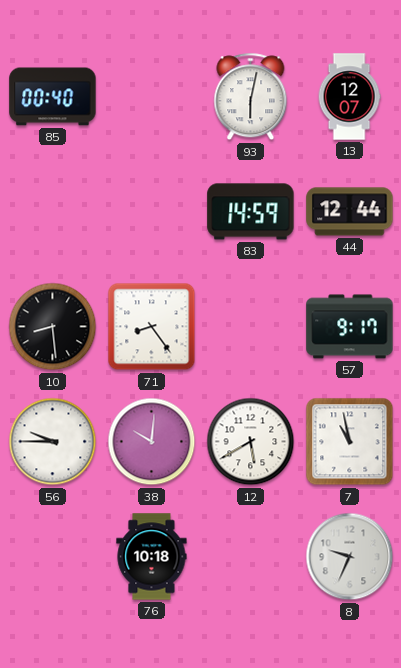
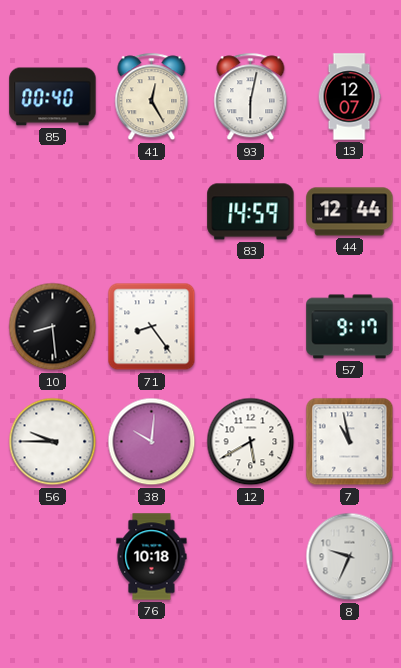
41: none -> 12:25 (152, 97)
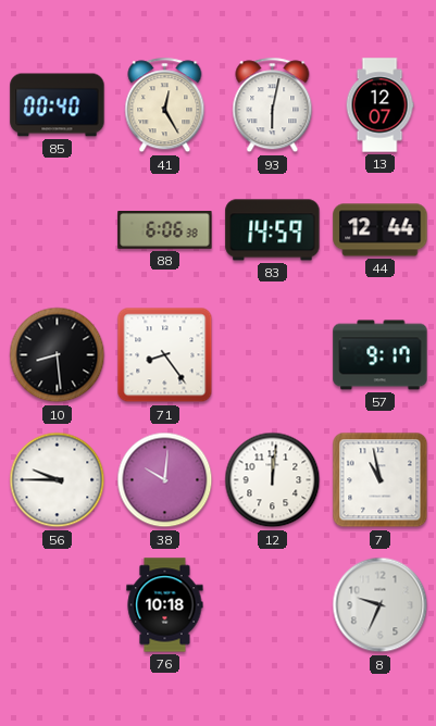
88: none -> 6:06 (165, 230)
12: 5:40 -> 12:01 (273, 480)
